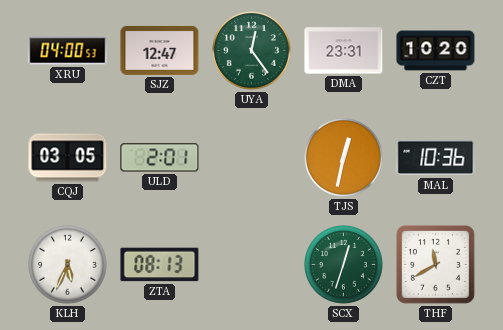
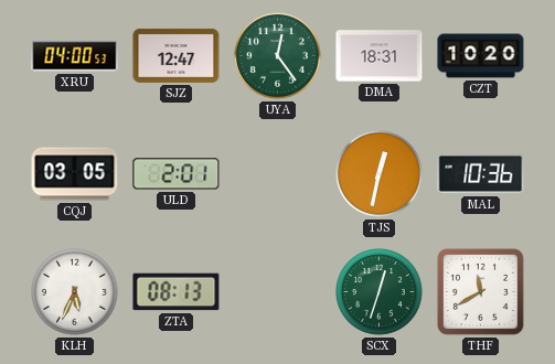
DMA: 23:31 -> 18:31 (380, 56)
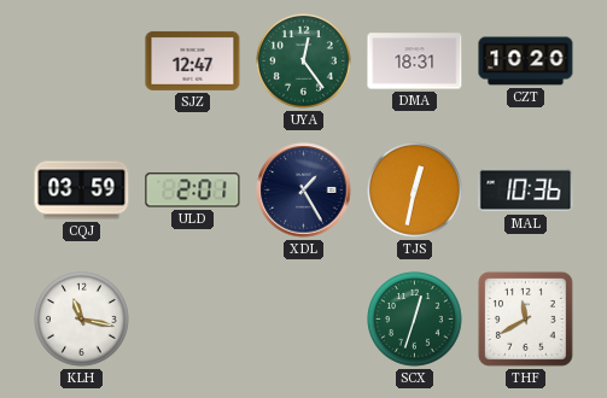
XRU: 04:00 -> none (75, 56)
CQJ: 03:05 -> 03:59 (82, 191)
XDL: none -> 1:25 (304, 191)
KLH: 5:34 -> 11:17 (82, 320)
ZTA: 08:13 -> none (177, 292)
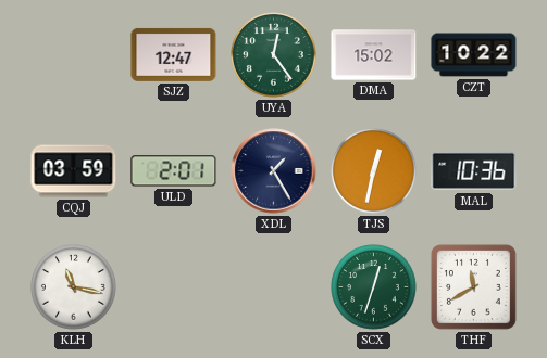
DMA: 18:31 -> 15:02 (374, 55)
CZT: 10:20 -> 10:22 (474, 55)
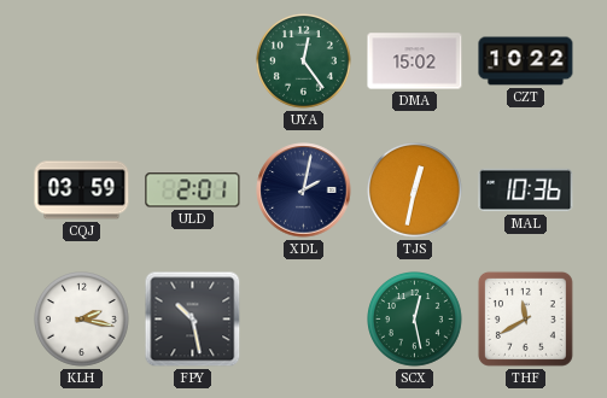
SJZ: 12:47 -> none (174, 54)
XDL: 1:25 -> 2:02 (304, 191)
KLH: 11:17 -> 2:17 (82, 320)
FPY: none -> 10:28 (193, 320)
SCX: 12:33 -> 12:28 (415, 320)
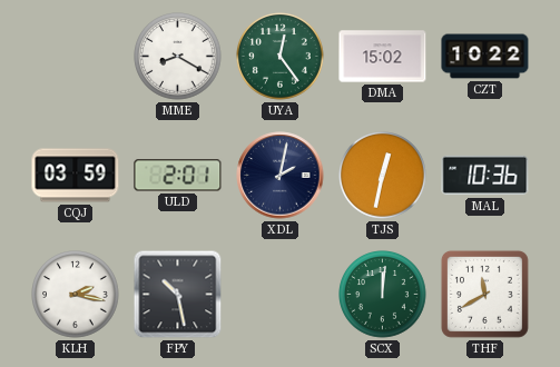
MME: none -> 8:20 (178, 57)
SCX: 12:28 -> 12:01 (383, 295)
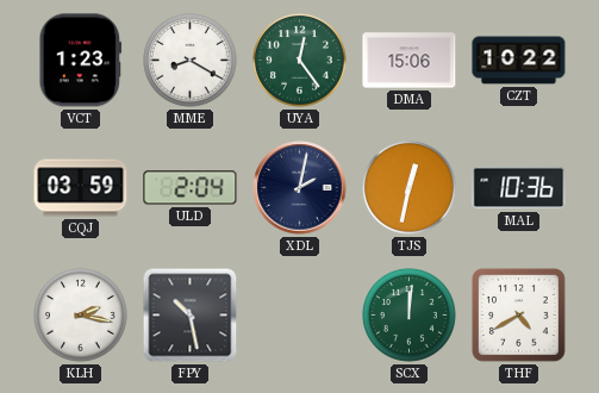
VCT: none -> 1:23 (81, 61)
DMA: 15:02 -> 15:06 (410, 61)
ULD: 2:01 -> 2:04 (191, 188)
THF: 11:40 -> 4:40 (518, 314)
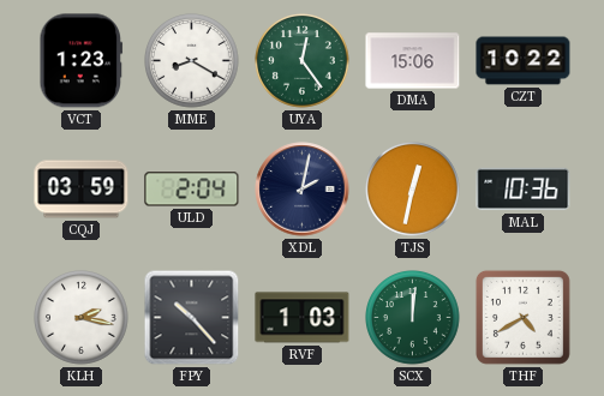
FPY: 10:28 -> 10:23 (192, 318)
RVF: none -> 1:03 (303, 318)
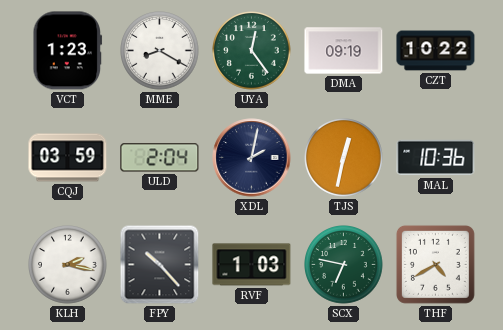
DMA: 15:06 -> 09:19 (344, 51)
SCX: 12:01 -> 6:47 (344, 265)
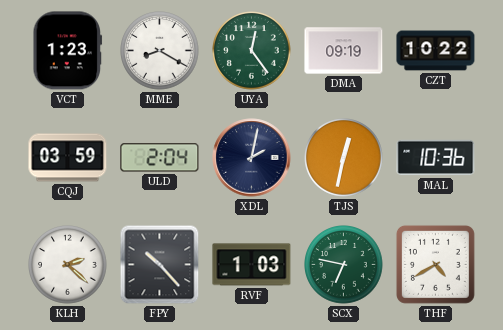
KLH: 2:17 -> 2:22 (68, 265)
